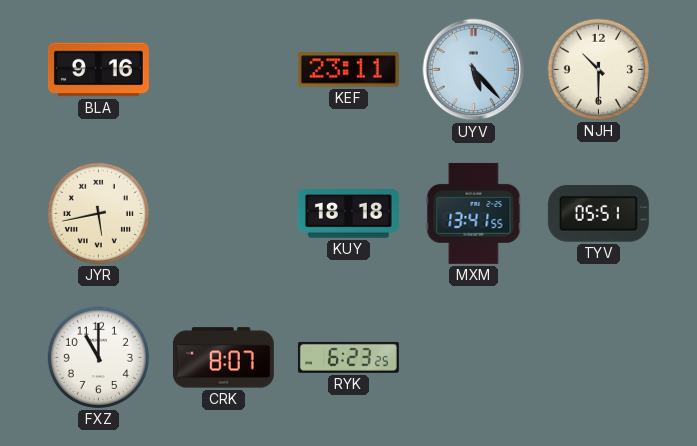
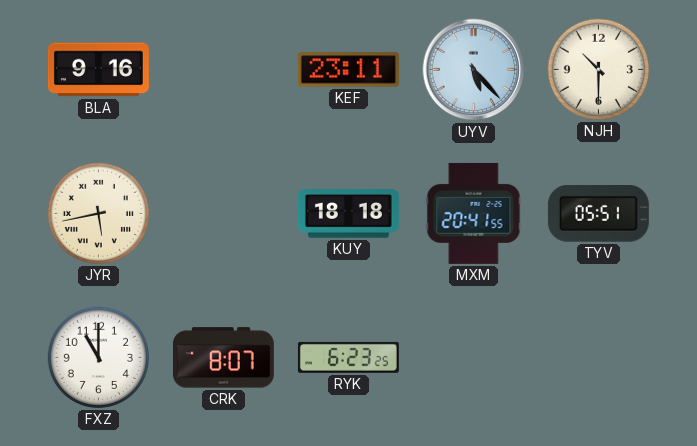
MXM: 13:41 -> 20:41 (474, 213)
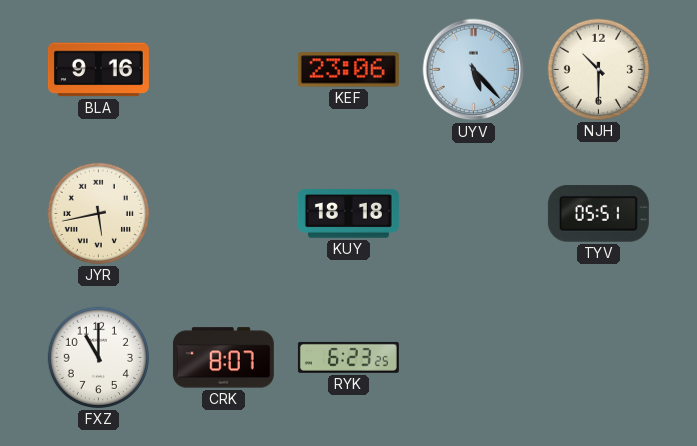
KEF: 23:11 -> 23:06 (348, 70)
MXM: 20:41 -> none (474, 213)
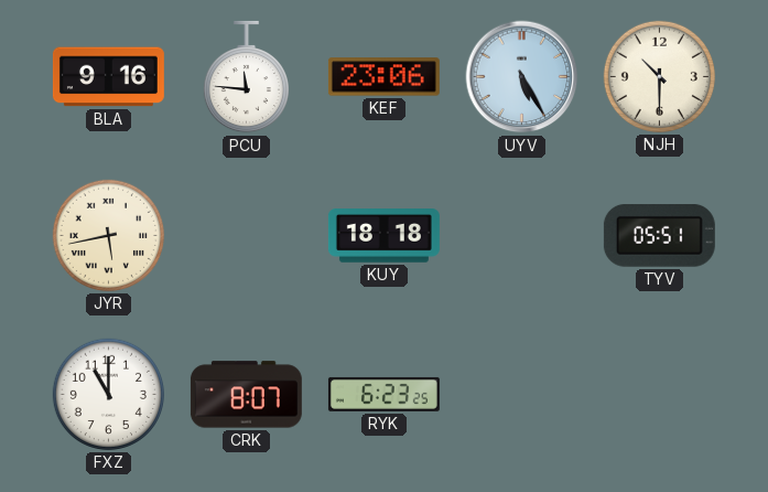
PCU: none -> 11:46 (246, 77)
UYV: 5:23 -> 5:25 (522, 77)
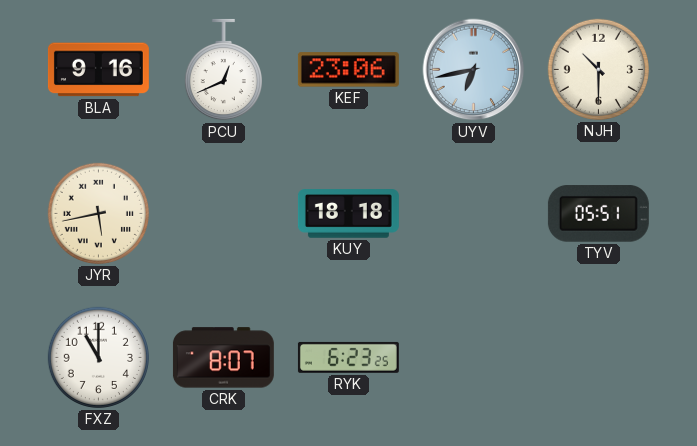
PCU: 11:46 -> 12:41 (223, 70)
UYV: 5:25 -> 6:43 (474, 70)
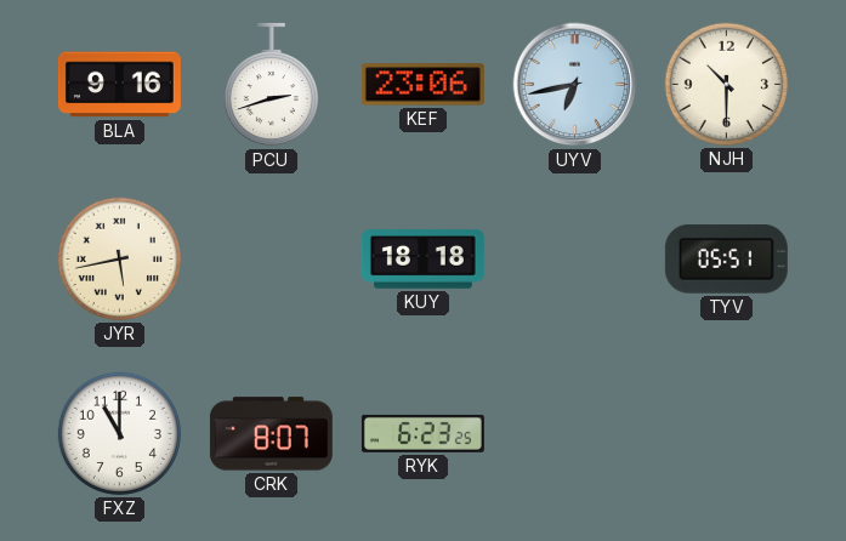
PCU: 12:41 -> 2:42 (271, 85)
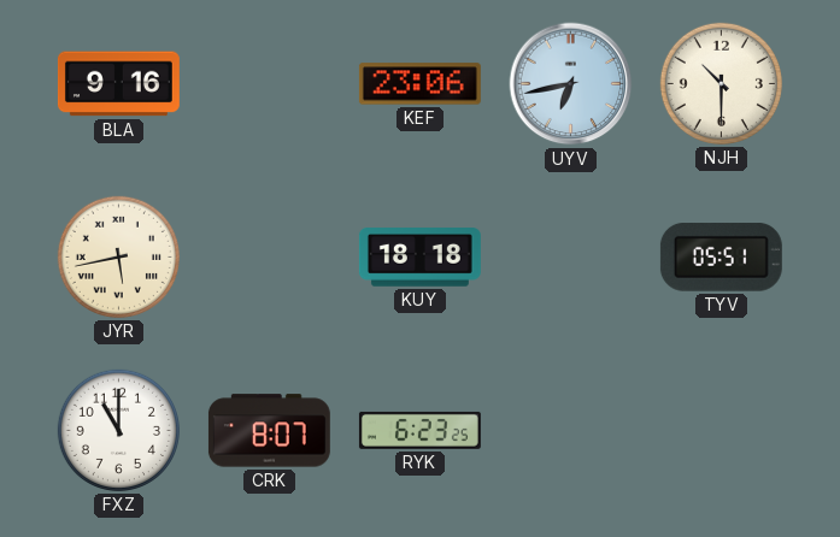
PCU: 2:42 -> none (271, 85)
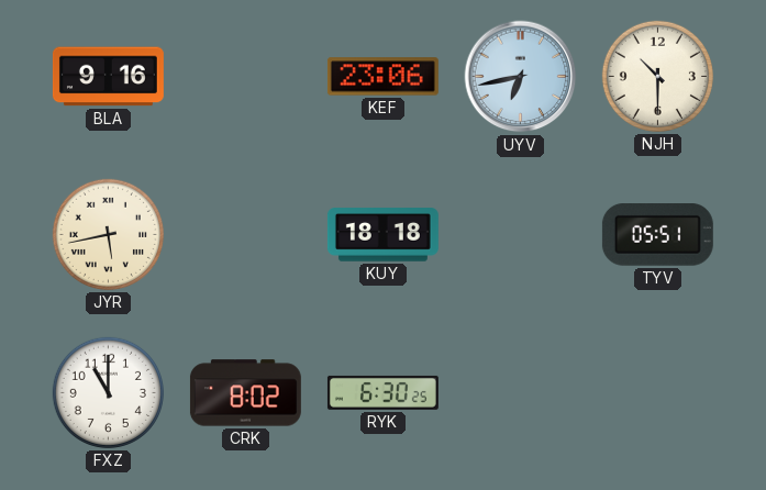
CRK: 8:07 -> 8:02 (245, 393)
RYK: 6:23 -> 6:30 (382, 392)
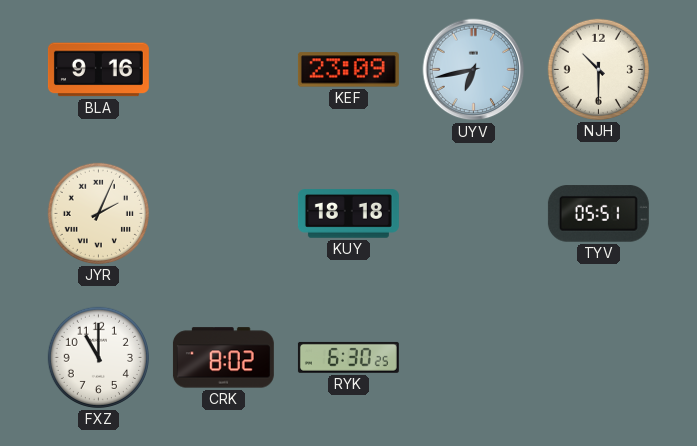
KEF: 23:06 -> 23:09 (348, 70)
JYR: 5:43 -> 2:04 (98, 213)
